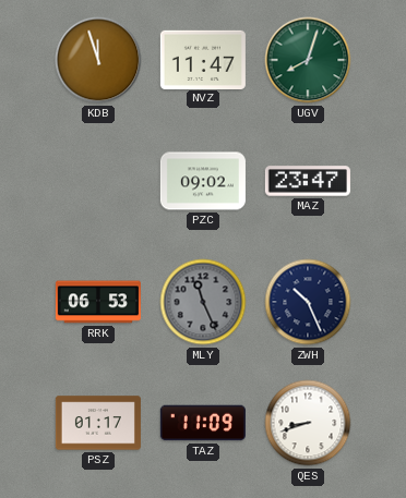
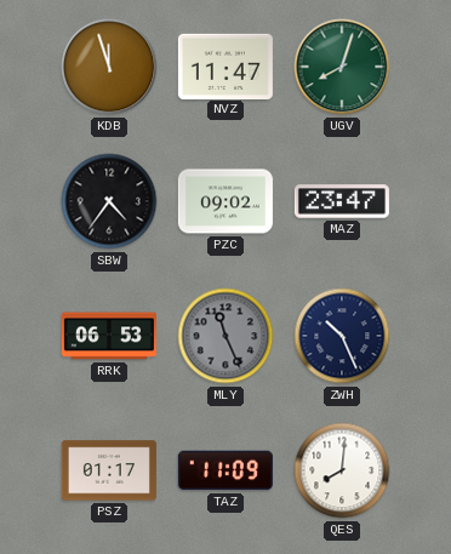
SBW: none -> 4:36 (109, 201)
QES: 8:42 -> 8:01 (342, 470)
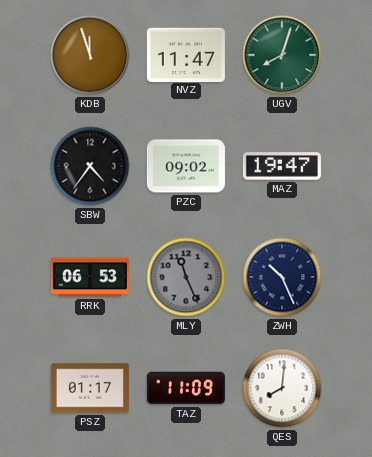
MAZ: 23:47 -> 19:47 (282, 166)
